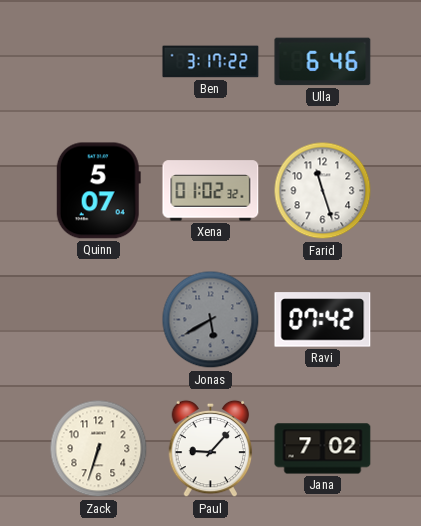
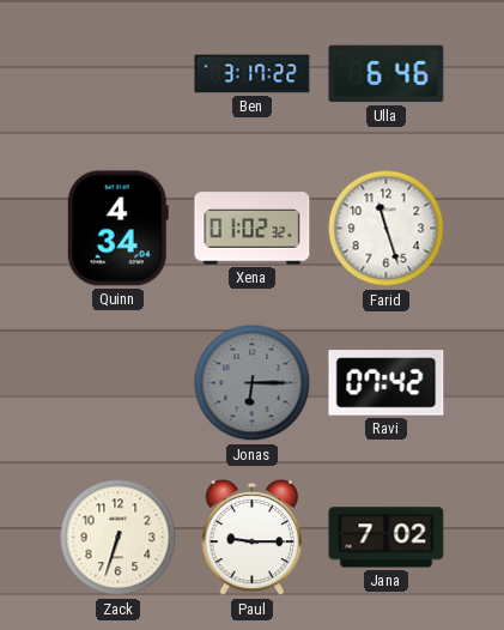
Quinn: 5:07 -> 4:34 (117, 229)
Jonas: 5:40 -> 6:15 (253, 383)
Paul: 9:07 -> 9:15 (253, 538)
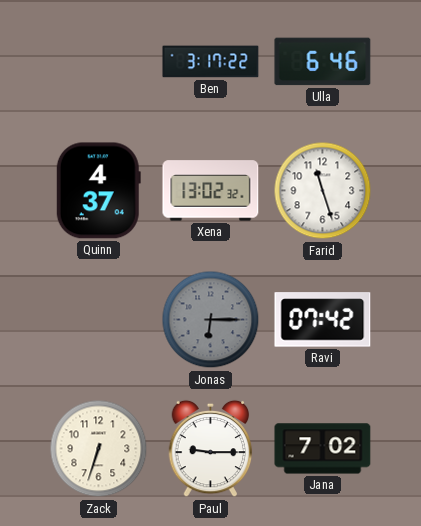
Quinn: 4:34 -> 4:37 (98, 191)
Xena: 01:02 -> 13:02 (211, 191)
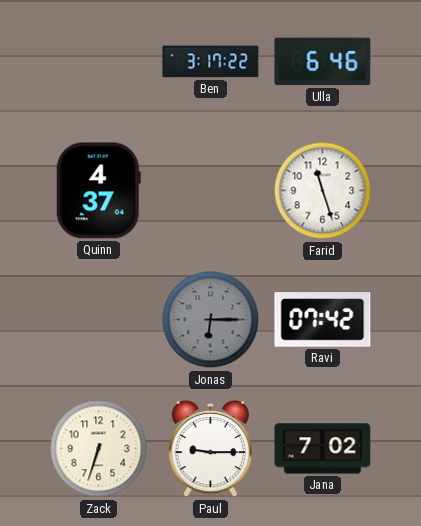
Xena: 13:02 -> none (211, 191)
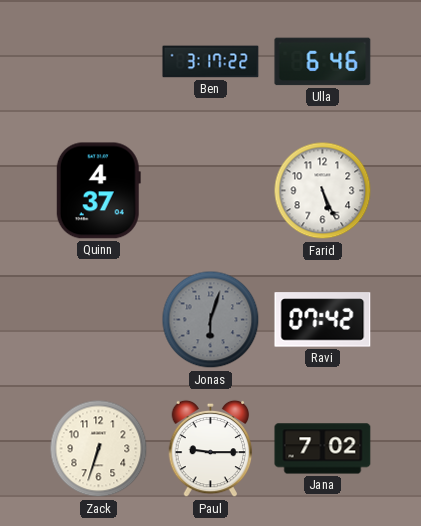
Farid: 11:27 -> 5:26 (323, 191)
Jonas: 6:15 -> 6:03 (211, 320)
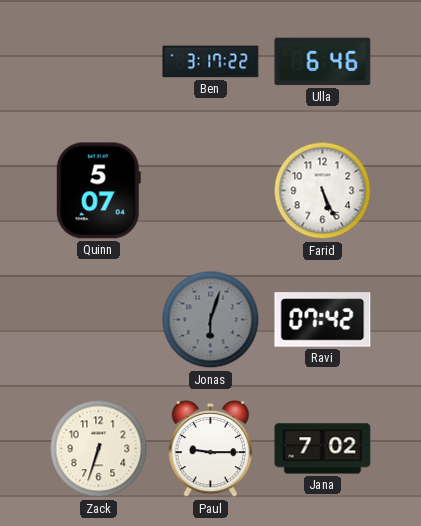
Quinn: 4:37 -> 5:07 (98, 191)
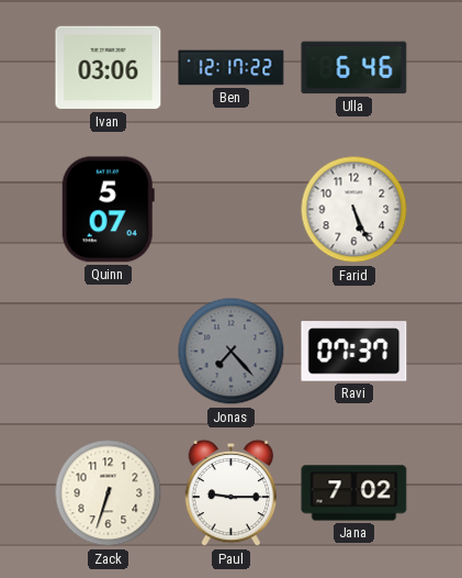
Ivan: none -> 03:06 (109, 68)
Ben: 3:17 -> 12:17 (232, 68)
Jonas: 6:03 -> 7:23 (232, 352)
Ravi: 07:42 -> 07:37 (354, 352)
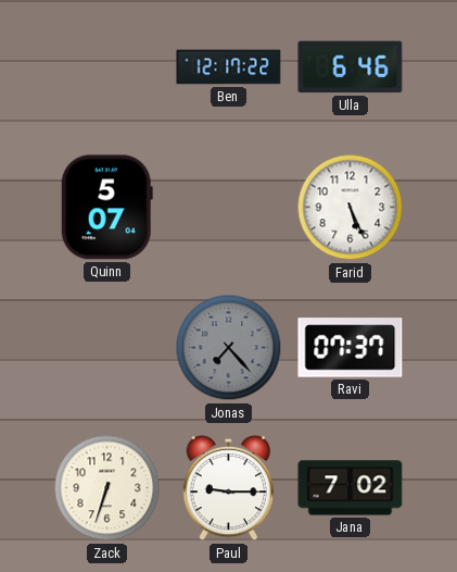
Ivan: 03:06 -> none (109, 68)
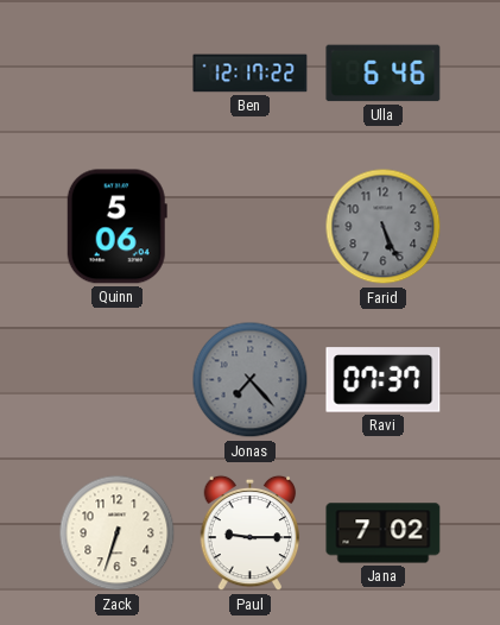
Quinn: 5:07 -> 5:06 (116, 227)
Farid dial: white -> grey (384, 227)
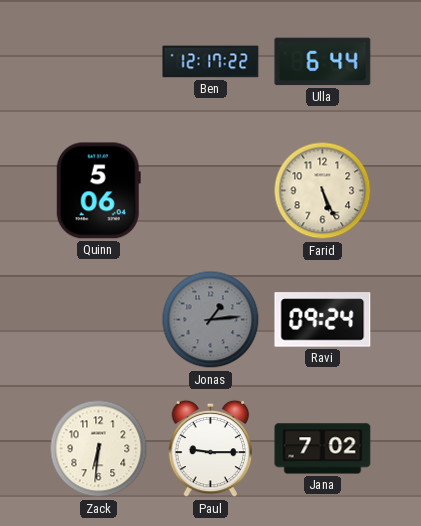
Ulla: 6:46 -> 6:44 (323, 62)
Farid dial: grey -> cream (323, 191)
Jonas: 7:23 -> 1:14 (211, 320)
Ravi: 07:37 -> 09:24 (323, 320)
Zack: 6:33 -> 6:31 (99, 449)
